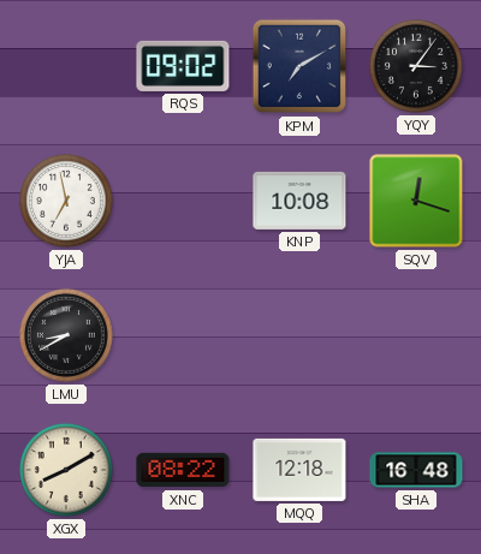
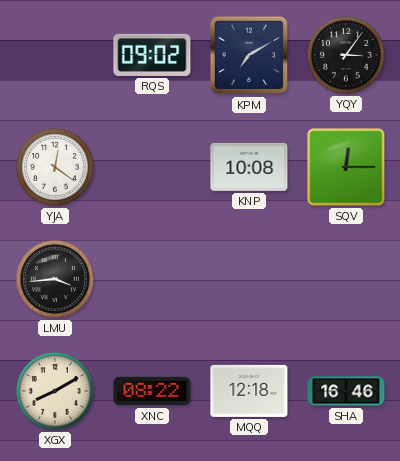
YJA: 6:58 -> 12:21 (55, 167)
SQV: 12:18 -> 12:15 (346, 167)
LMU: 8:40 -> 3:44 (55, 279)
SHA: 16:48 -> 16:46 (346, 391)
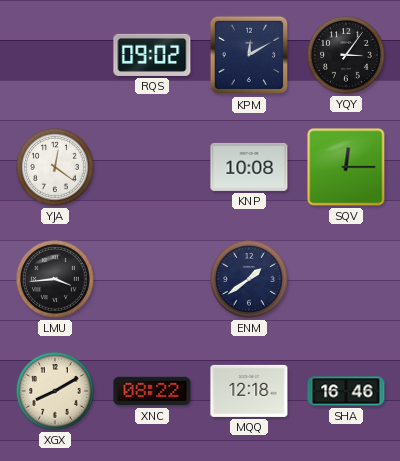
KPM: 7:10 -> 12:10 (249, 55)
ENM: none -> 1:39 (249, 279)
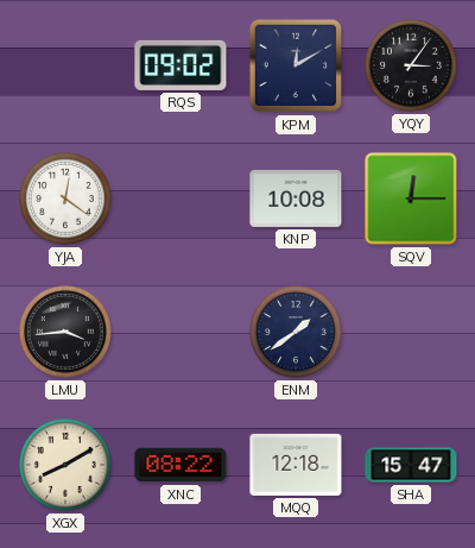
SHA: 16:46 -> 15:47 (411, 465)
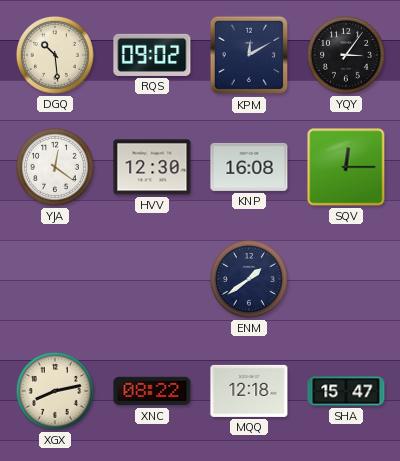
DGQ: none -> 10:29 (55, 55)
HVV: none -> 12:30 (152, 167)
KNP: 10:08 -> 16:08 (249, 167)
LMU: 3:44 -> none (65, 332)
XGX: 8:10 -> 8:13 (55, 391)
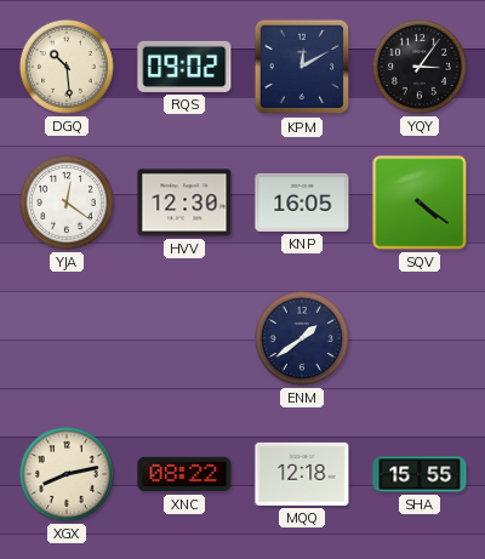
KNP: 16:08 -> 16:05 (302, 203)
SQV: 12:15 -> 4:21 (420, 203)
SHA: 15:47 -> 15:55 (420, 474)
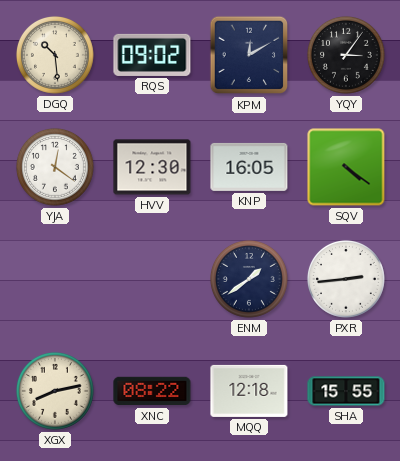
PXR: none -> 2:44 (346, 279)
